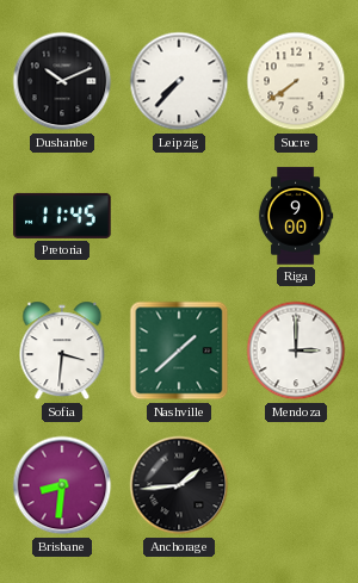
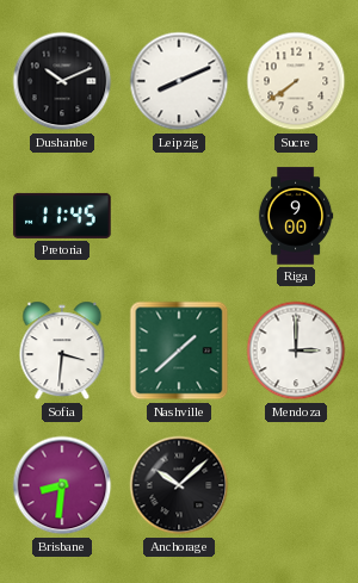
Leipzig: 7:37 -> 8:11 (179, 81)
Anchorage: 1:44 -> 10:08 (179, 485)
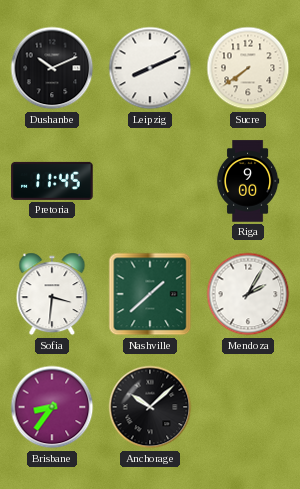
Mendoza: 3:00 -> 2:05 (248, 294)
Brisbane: 8:31 -> 8:36 (52, 407)
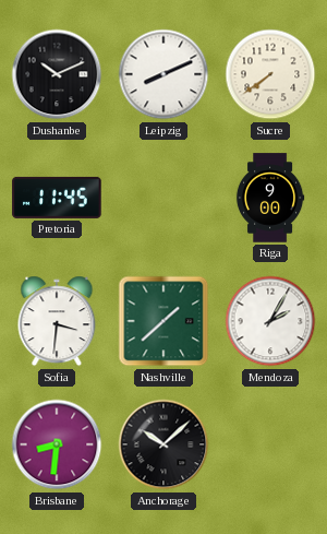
Brisbane: 8:36 -> 8:31 (57, 444)
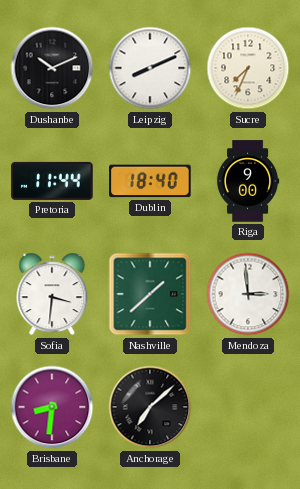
Sucre: 7:39 -> 7:34 (248, 68)
Pretoria: 11:45 -> 11:44 (52, 181)
Dublin: none -> 18:40 (150, 181)
Mendoza: 2:05 -> 2:59 (248, 294)
Anchorage: 10:08 -> 7:08 (150, 407)
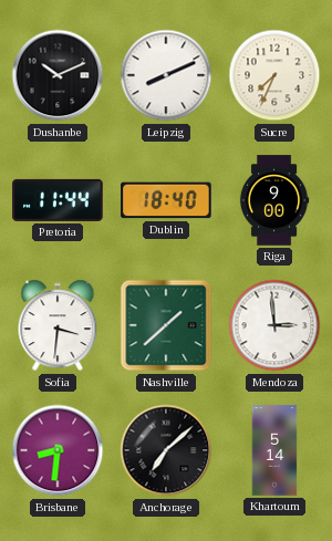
Khartoum: none -> 5:14 (274, 450)
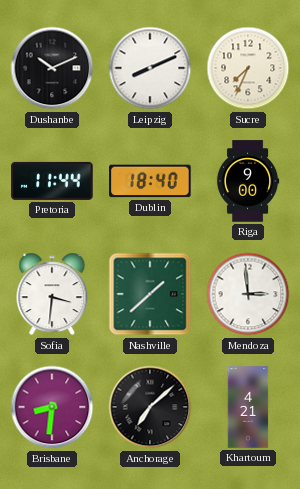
Khartoum: 5:14 -> 4:21 (248, 407)
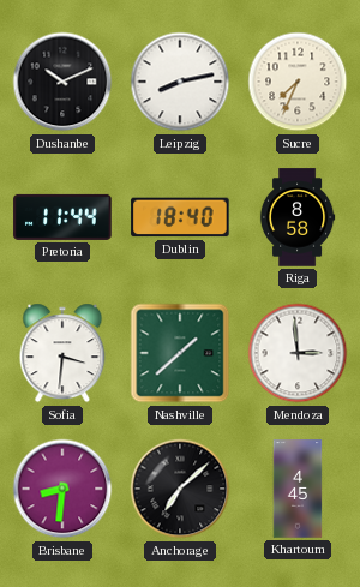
Leipzig: 8:11 -> 8:13 (180, 82)
Riga: 9:00 -> 8:58 (298, 217)
Khartoum: 4:21 -> 4:45 (298, 489)
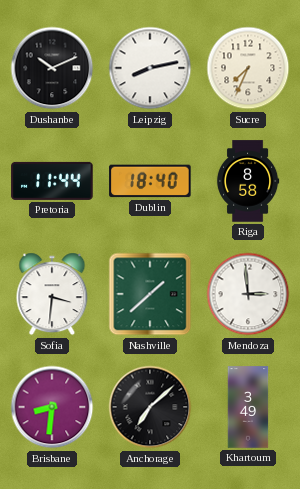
Khartoum: 4:45 -> 3:49 (248, 407)
